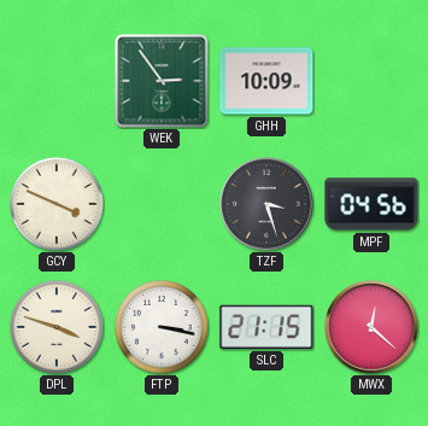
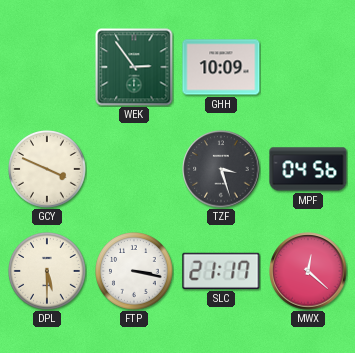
DPL: 3:48 -> 5:30 (47, 271)
SLC: 21:15 -> 21:17 (221, 271)
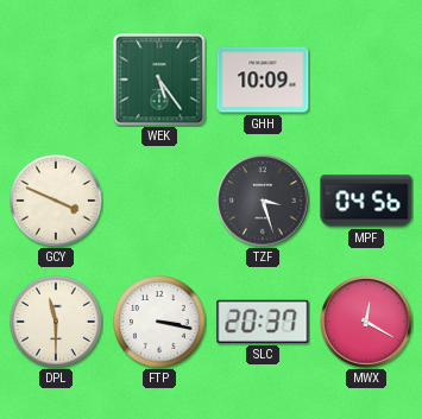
WEK: 2:54 -> 5:24 (159, 80)
DPL: 5:30 -> 11:30 (56, 322)
SLC: 21:17 -> 20:37 (263, 322)
MWX: 12:22 -> 12:20 (366, 322)
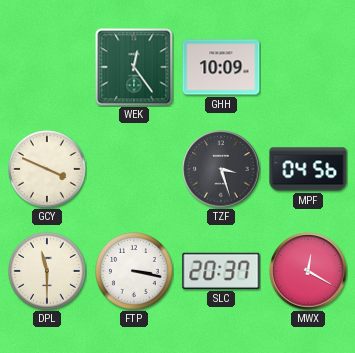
WEK: 5:24 -> 12:24 (134, 67)
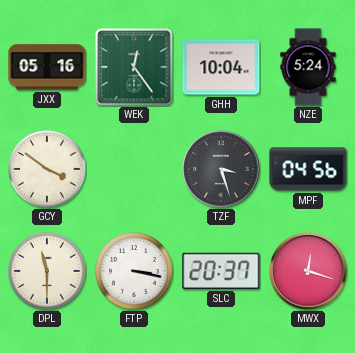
JXX: none -> 05:16 (47, 67)
GHH: 10:09 -> 10:04 (221, 67)
NZE: none -> 5:24 (308, 67)
GCY: 3:49 -> 3:51 (47, 169)
MWX: 12:20 -> 12:18 (308, 271)
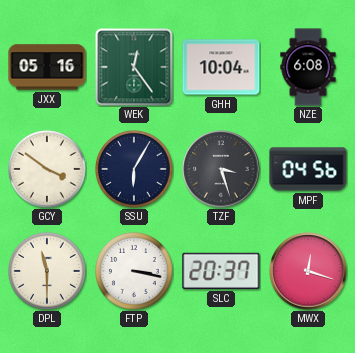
NZE: 5:24 -> 6:08 (308, 67)
SSU: none -> 6:05 (134, 169)
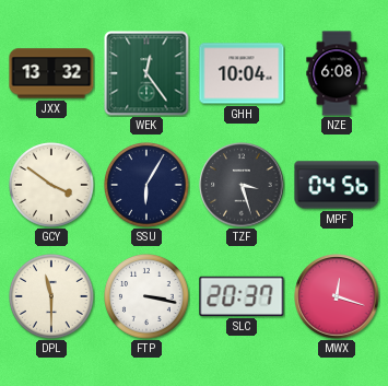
JXX: 05:16 -> 13:32 (51, 73)
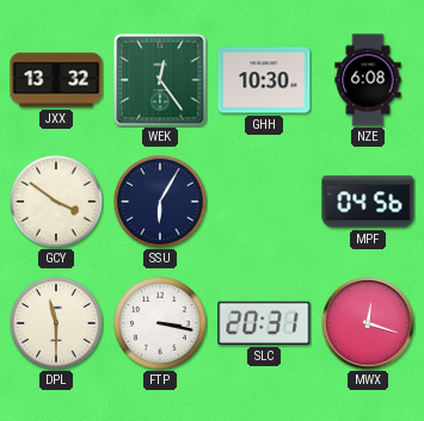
GHH: 10:04 -> 10:30 (264, 80)
TZF: 3:27 -> none (242, 185)
SLC: 20:37 -> 20:31 (264, 323)
